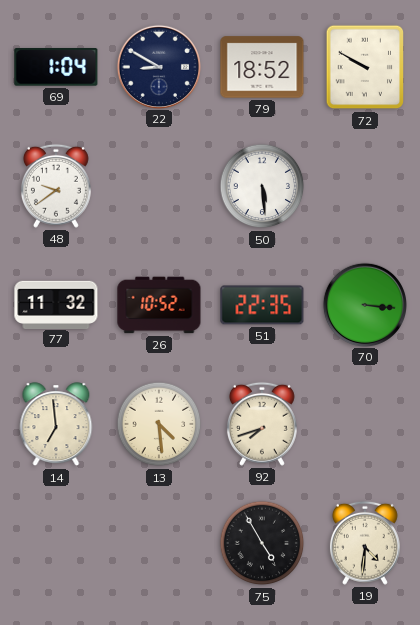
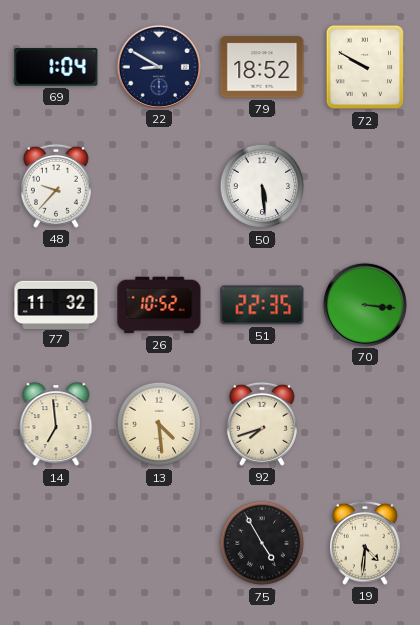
48: 9:39 -> 9:37 (56, 186)
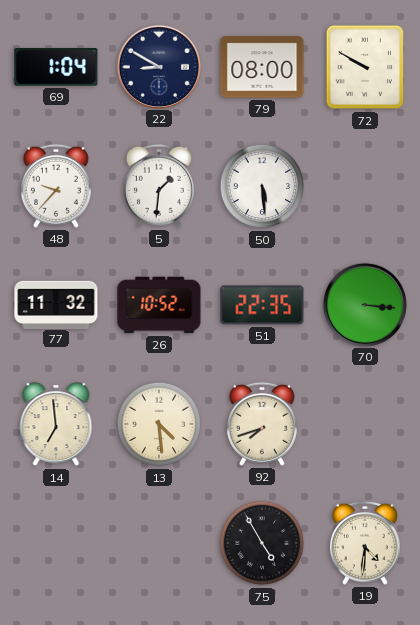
79: 18:52 -> 08:00 (262, 67)
5: none -> 1:31 (159, 186)
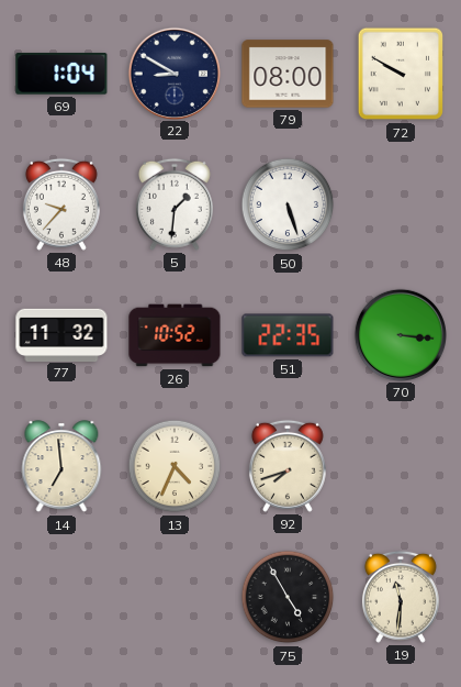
50: 5:29 -> 5:27 (288, 204)
13: 4:29 -> 4:34 (175, 466)
19: 4:31 -> 11:31 (401, 597)
